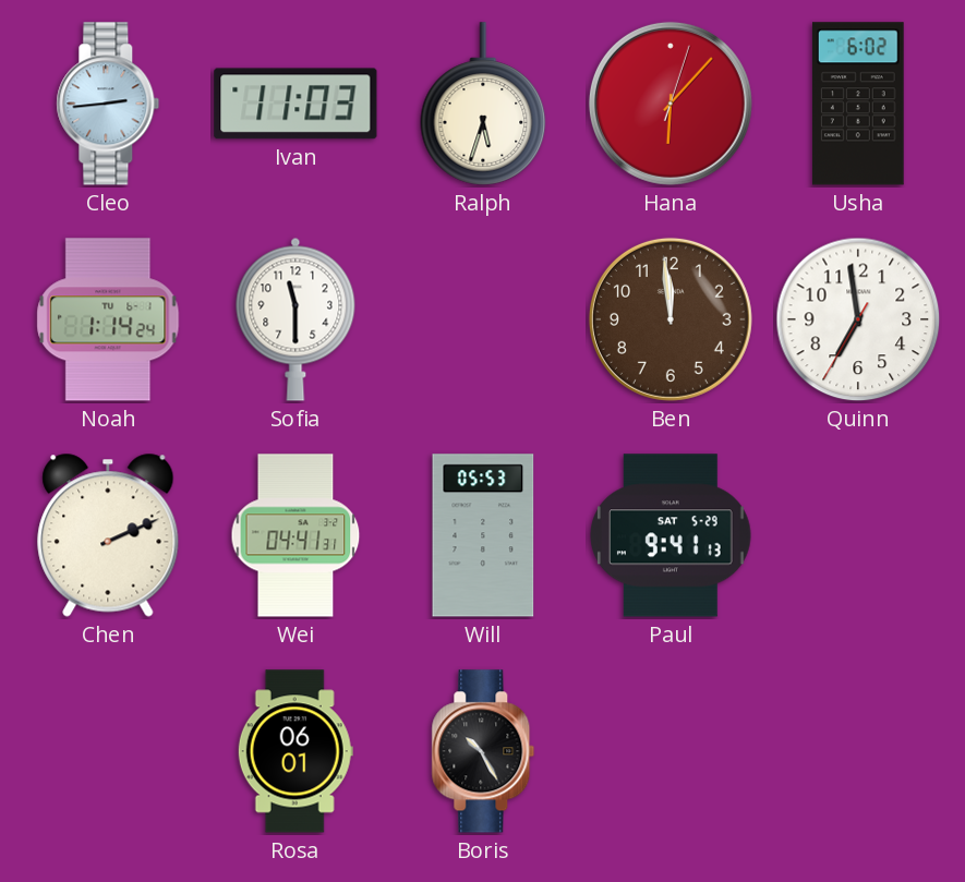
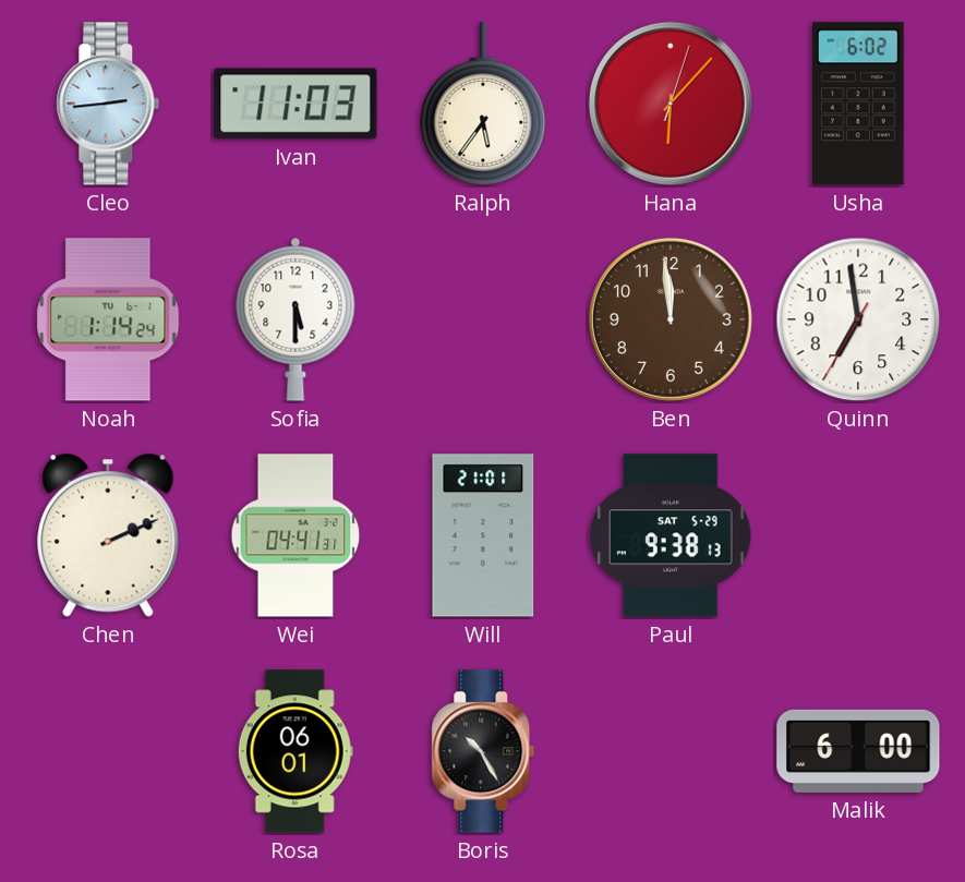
Ralph: 5:33 -> 5:36 (483, 104)
Sofia: 11:30 -> 5:30 (295, 319)
Will: 05:53 -> 21:01 (483, 535)
Paul: 9:41 -> 9:38 (672, 535)
Malik: none -> 6:00 (858, 751)
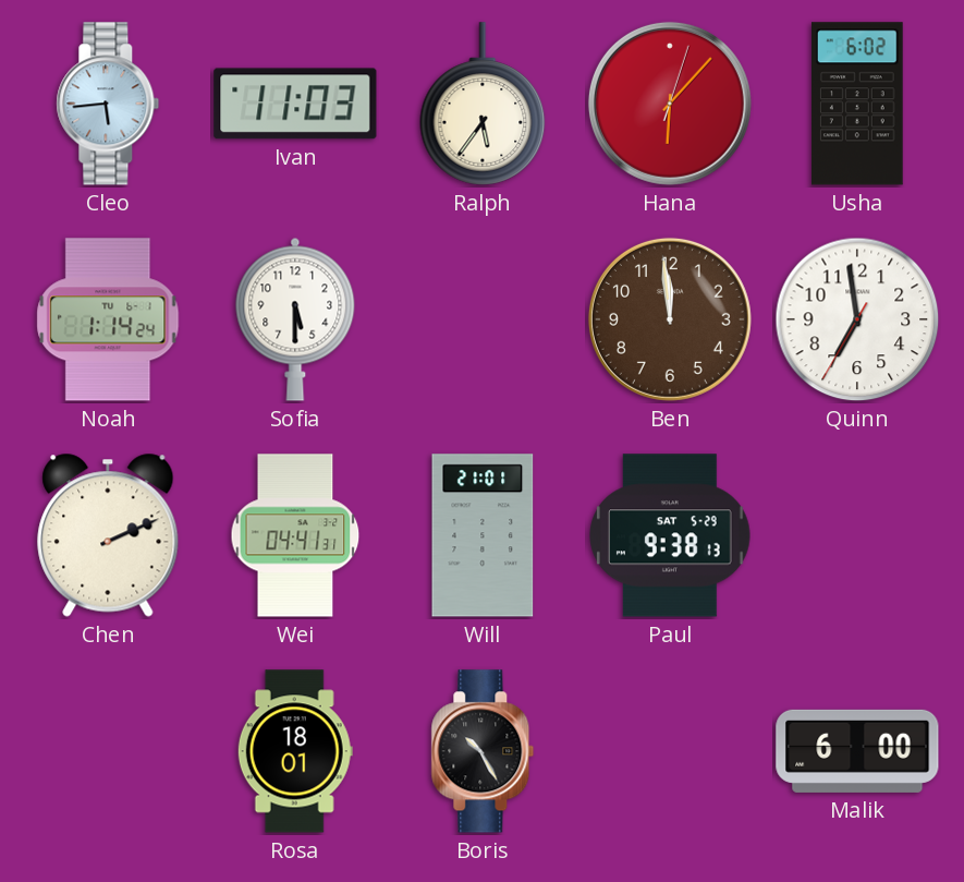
Cleo: 2:44 -> 5:44 (108, 104)
Rosa: 06:01 -> 18:01 (295, 751)
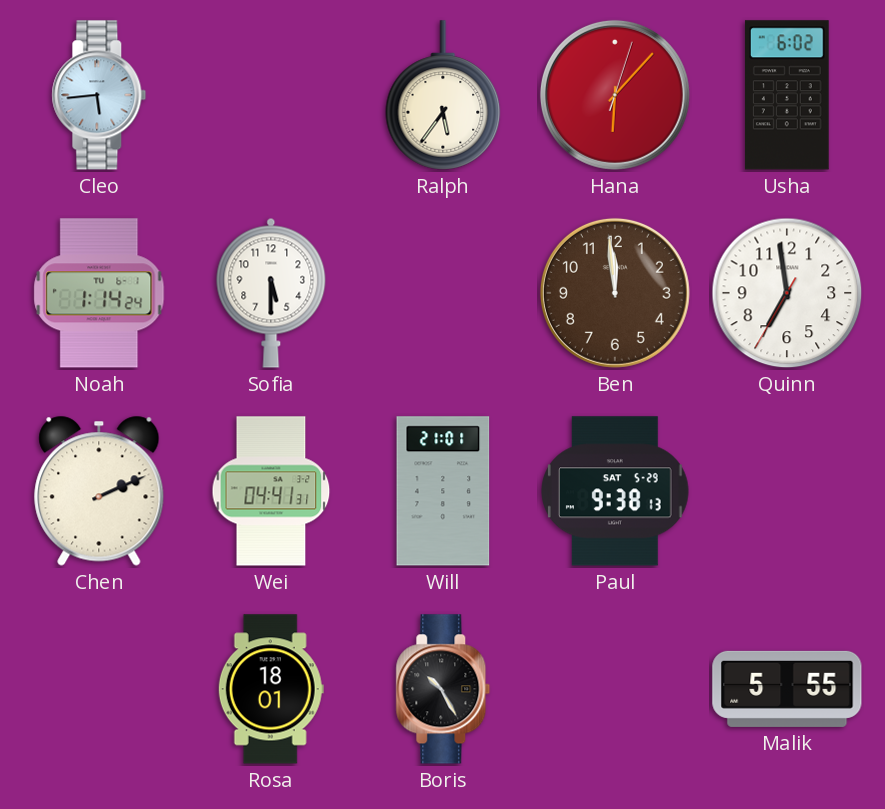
Ivan: 11:03 -> none (295, 104)
Malik: 6:00 -> 5:55 (787, 689)
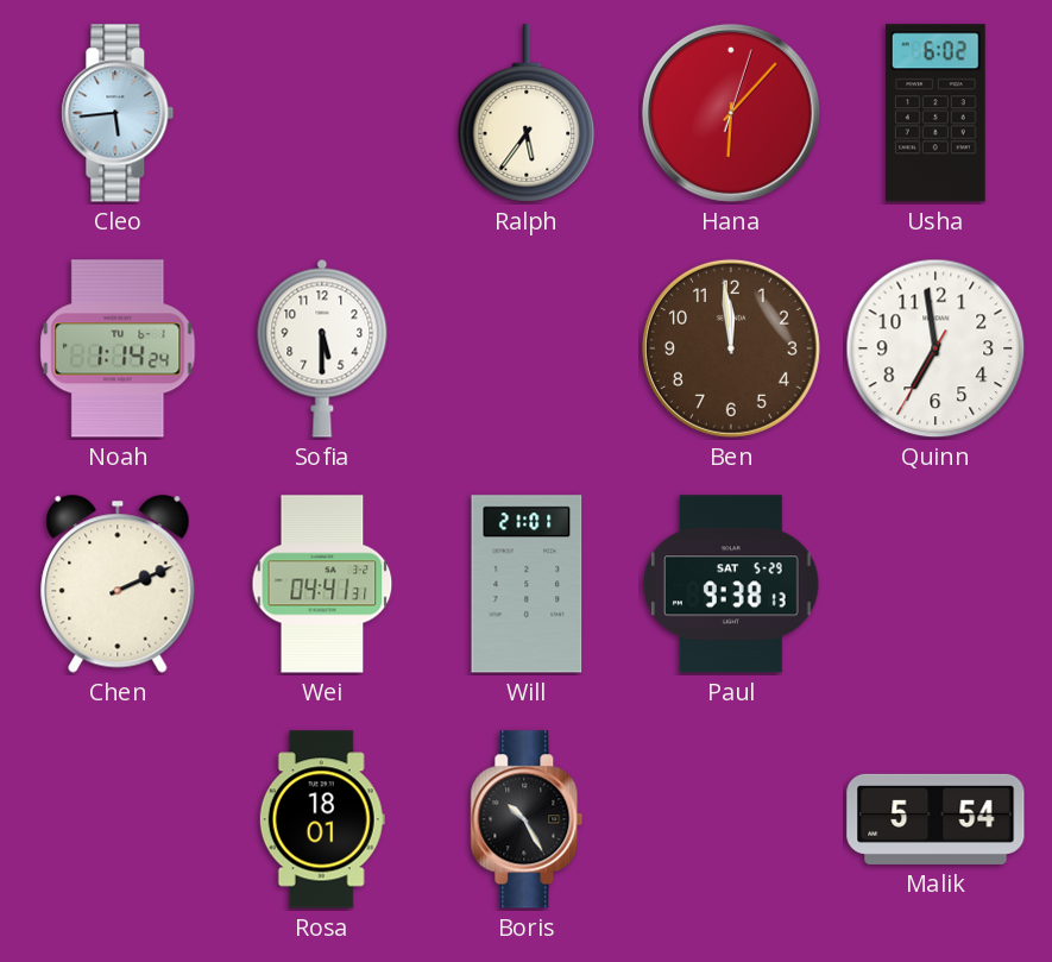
Malik: 5:55 -> 5:54 (936, 819)
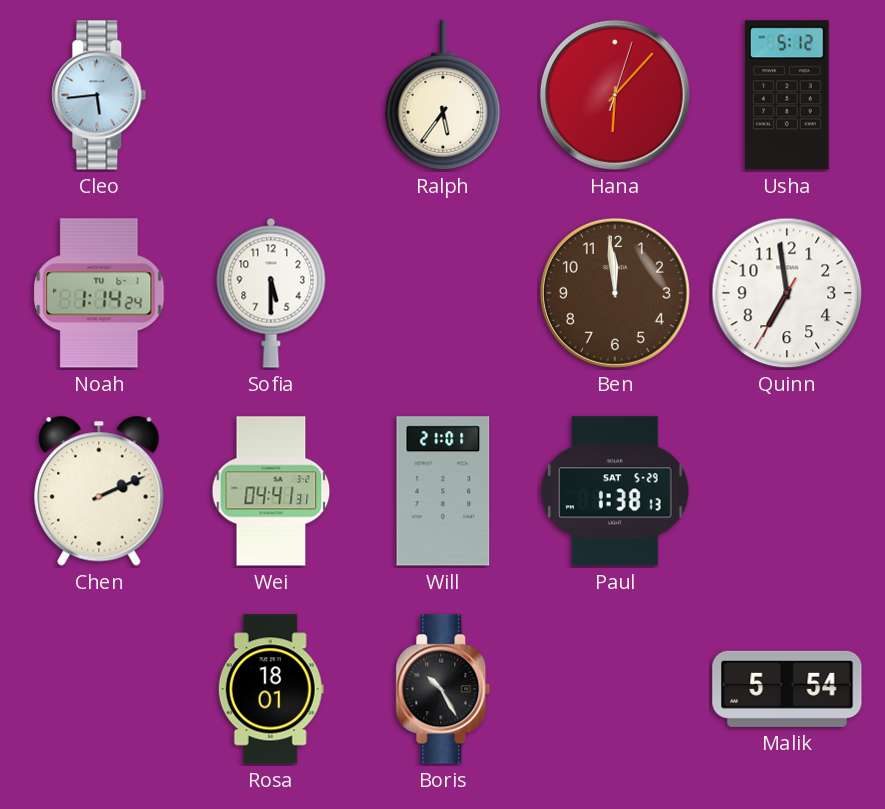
Usha: 6:02 -> 5:12 (787, 95)
Paul: 9:38 -> 1:38 (616, 491)
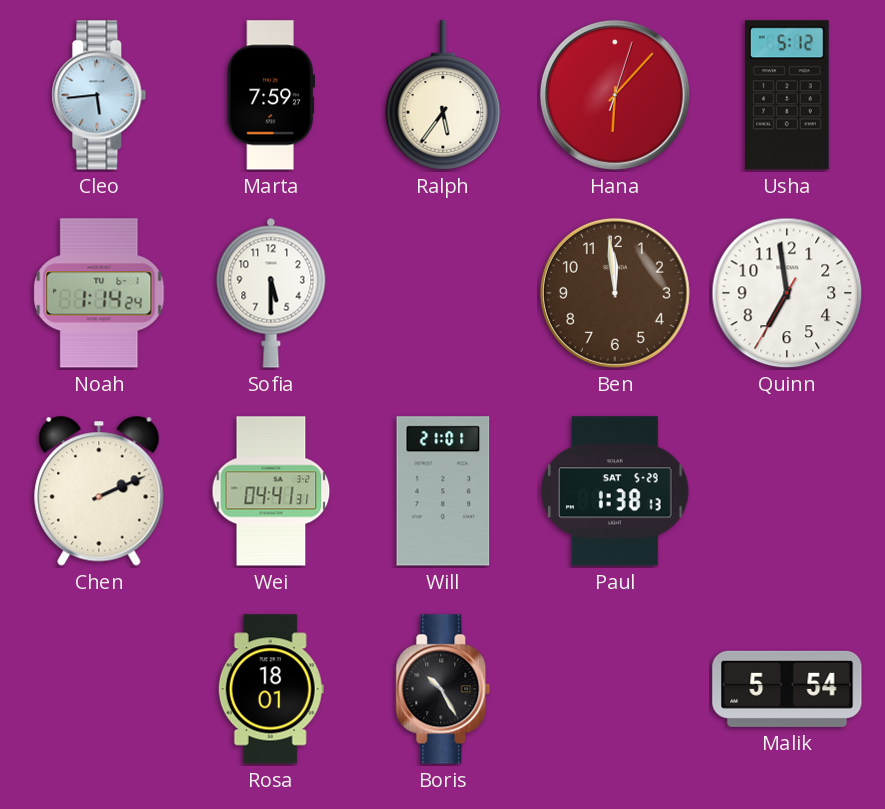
Marta: none -> 7:59 (271, 95)
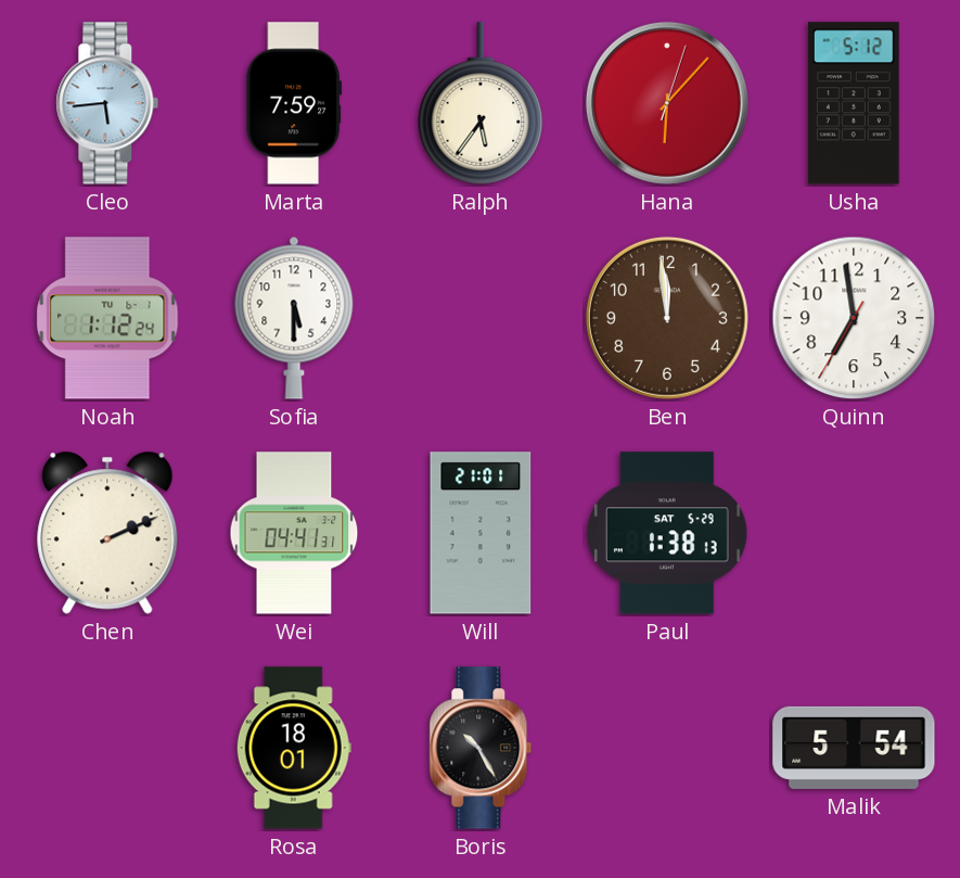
Noah: 1:14 -> 1:12 (107, 318)
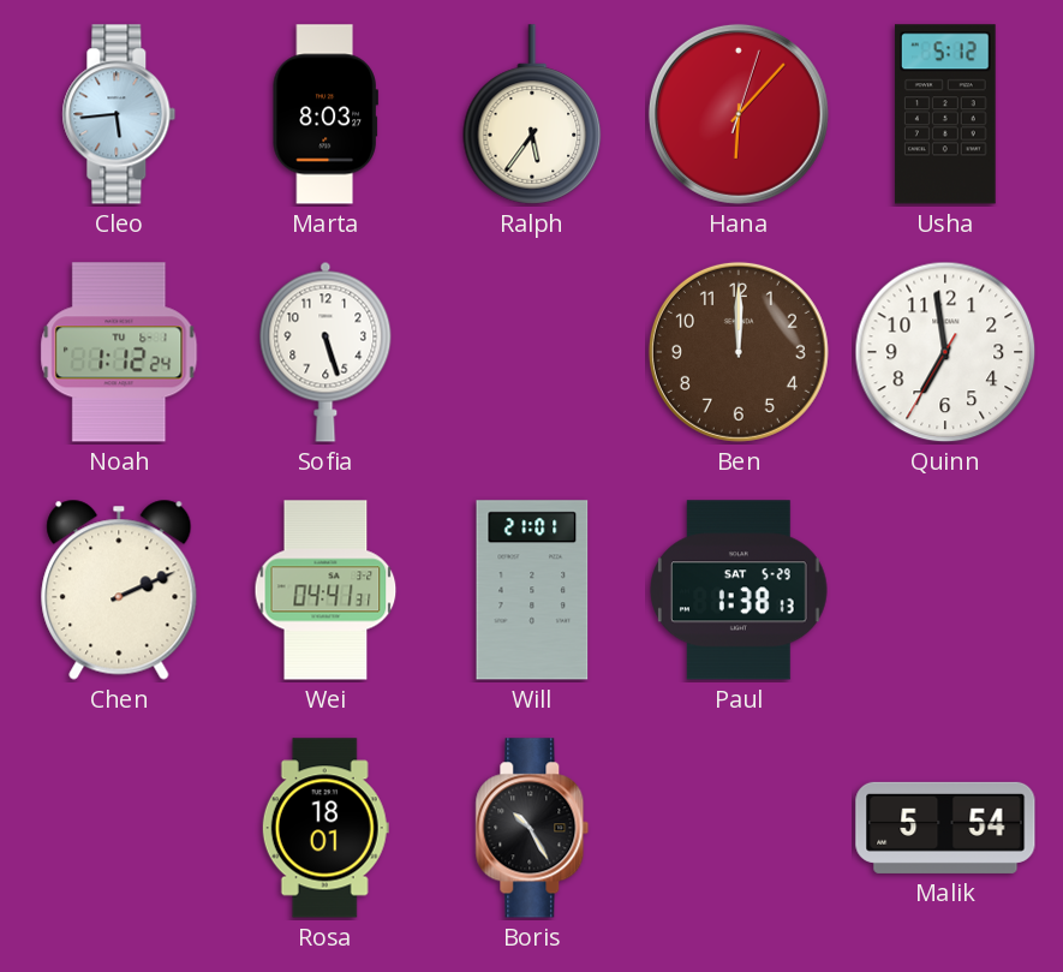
Marta: 7:59 -> 8:03 (326, 114)
Sofia: 5:30 -> 5:27 (326, 352)
Ben: 11:59 -> 12:00 (739, 352)
